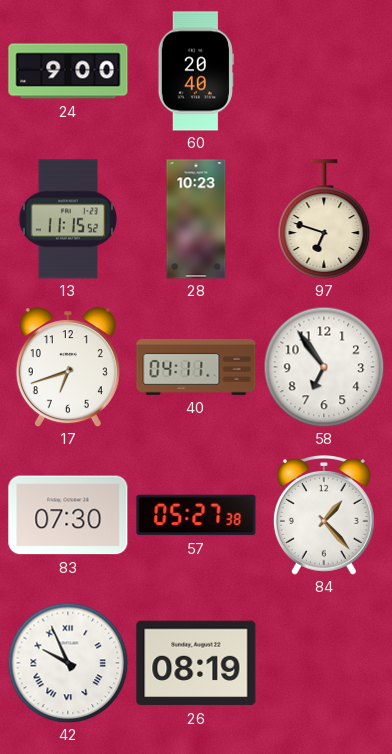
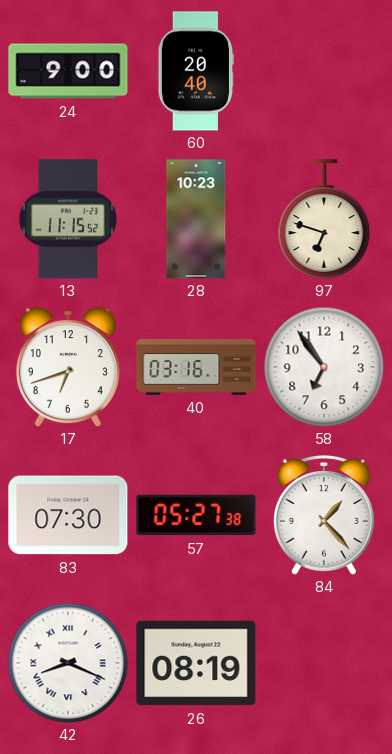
40: 04:11 -> 03:16 (196, 367)
42: 9:56 -> 8:19 (68, 663)
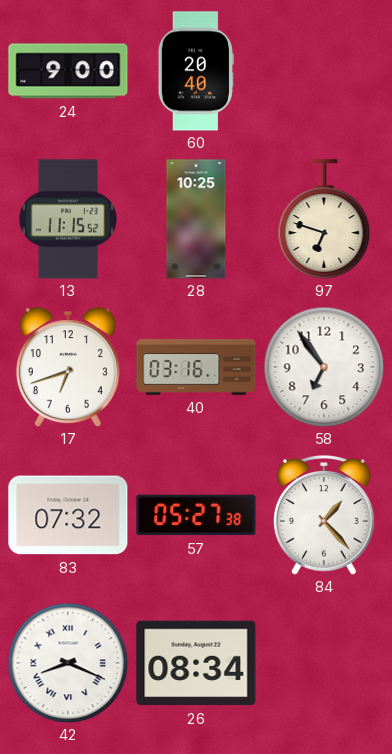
28: 10:23 -> 10:25 (196, 219)
83: 07:30 -> 07:32 (68, 515)
26: 08:19 -> 08:34 (196, 663)
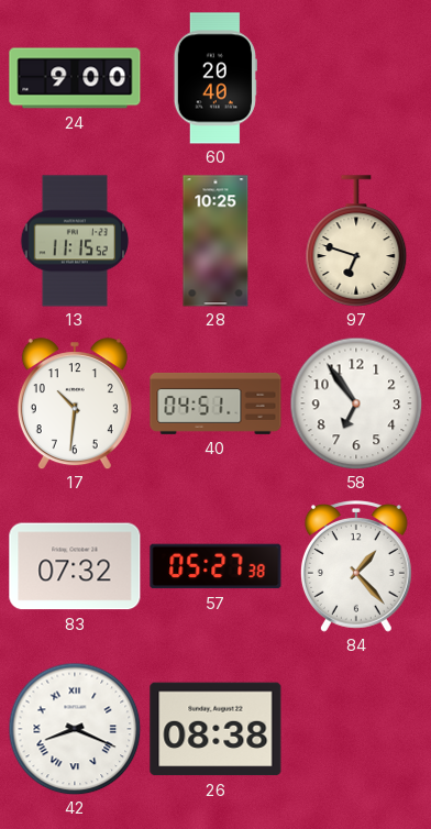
17: 6:42 -> 10:31 (75, 404)
40: 03:16 -> 04:51 (215, 404)
26: 08:34 -> 08:38 (215, 729)
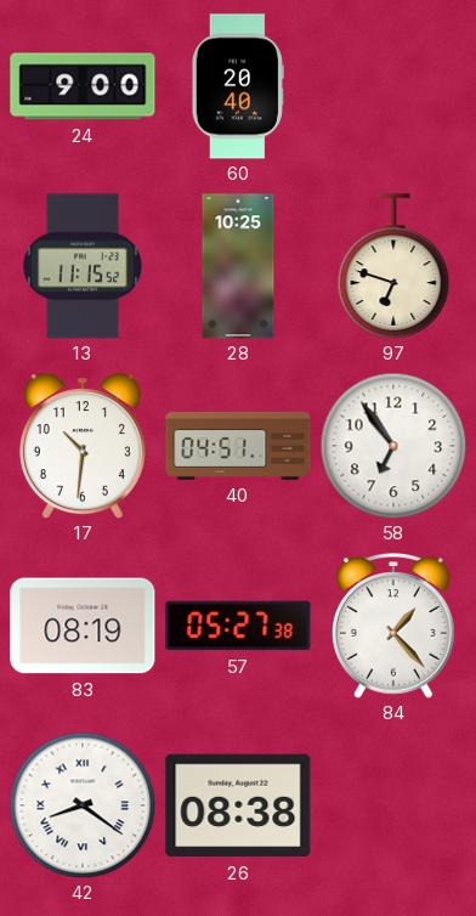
83: 07:32 -> 08:19 (83, 626)
42: 8:19 -> 8:21 (83, 805)
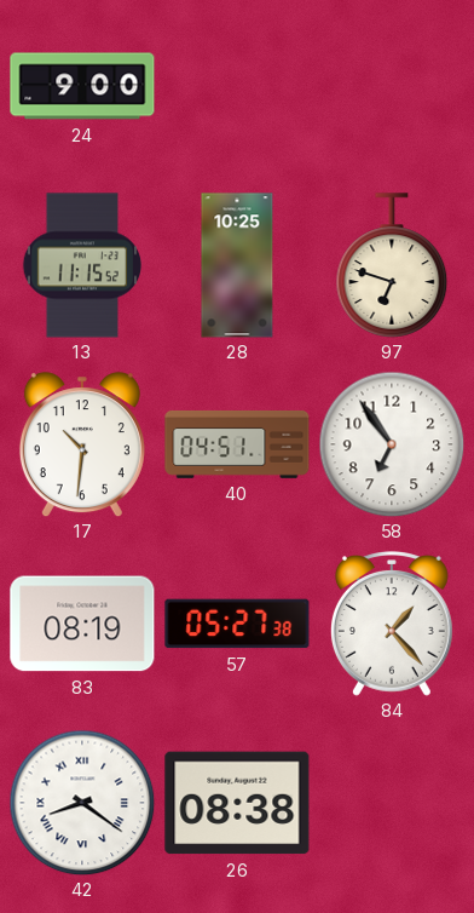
60: 20:40 -> none (238, 86)
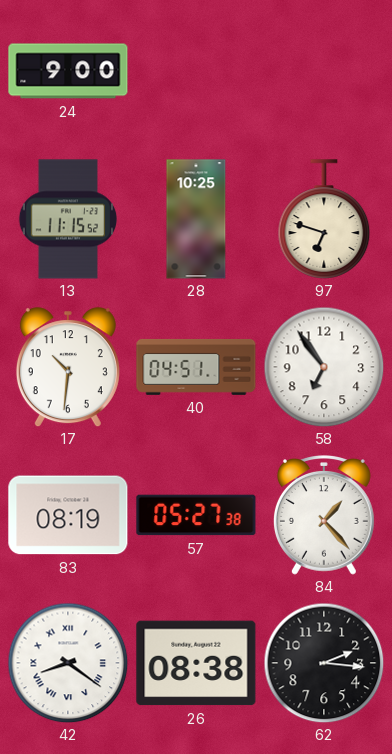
62: none -> 2:16 (324, 663)
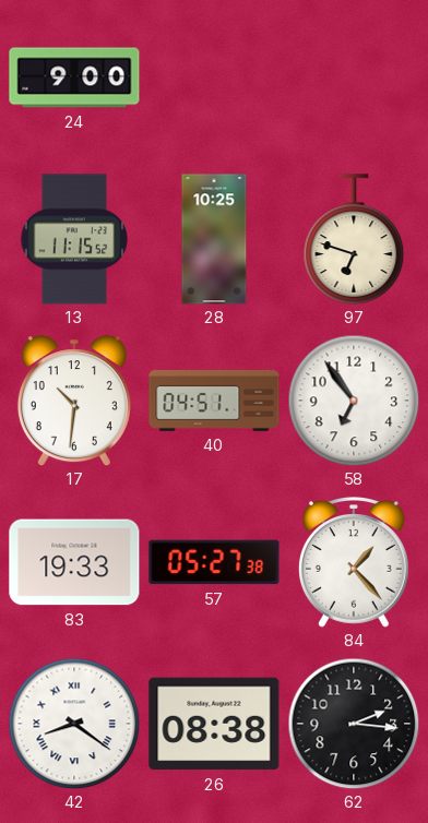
83: 08:19 -> 19:33 (74, 562)
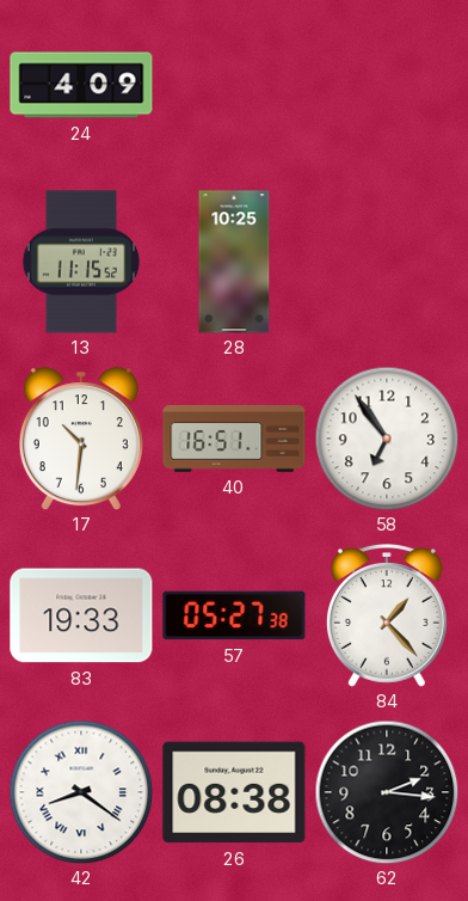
24: 9:00 -> 4:09 (81, 85)
97: 6:48 -> none (354, 239)
40: 04:51 -> 16:51 (234, 439)
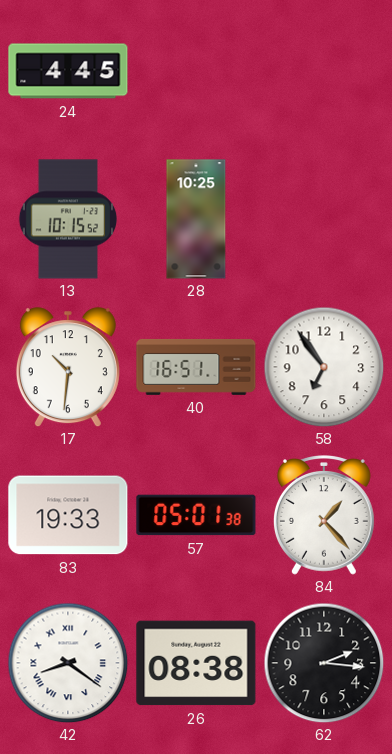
24: 4:09 -> 4:45 (68, 71)
13: 11:15 -> 10:15 (68, 219)
57: 05:27 -> 05:01 (196, 515)
